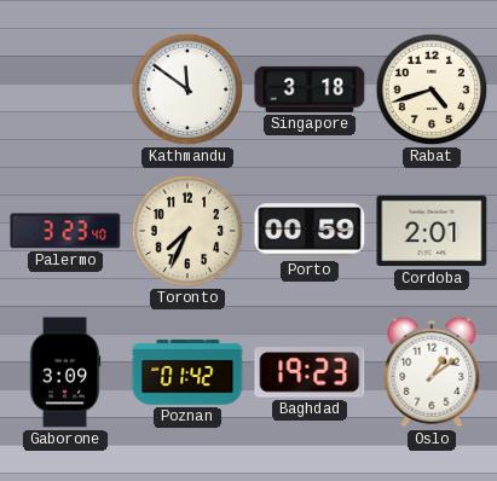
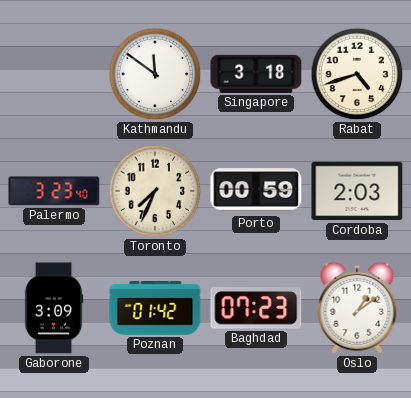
Cordoba: 2:01 -> 2:03 (357, 191)
Baghdad: 19:23 -> 07:23 (256, 308)
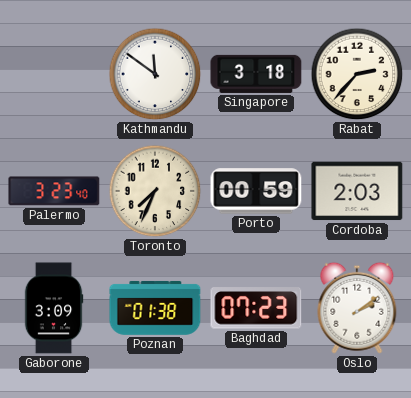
Rabat: 4:42 -> 2:37 (357, 74)
Poznan: 01:42 -> 01:38 (155, 308)
Oslo: 1:09 -> 2:09 (357, 308)
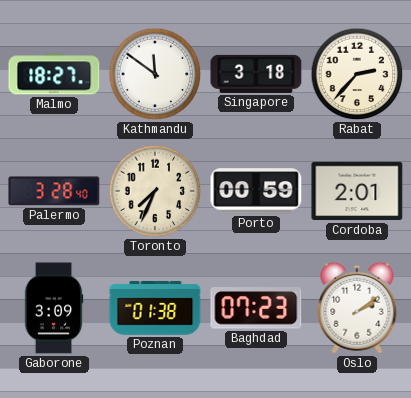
Malmo: none -> 18:27 (54, 74)
Palermo: 3:23 -> 3:28 (54, 191)
Cordoba: 2:03 -> 2:01 (357, 191)
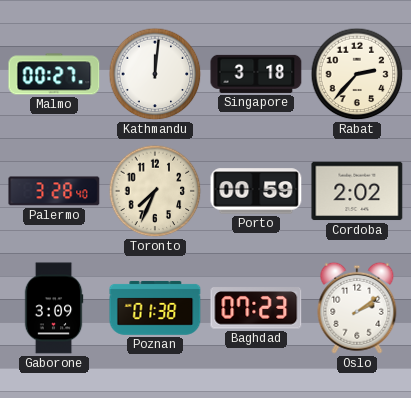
Malmo: 18:27 -> 00:27 (54, 74)
Kathmandu: 11:51 -> 12:01 (155, 74)
Cordoba: 2:01 -> 2:02 (357, 191)
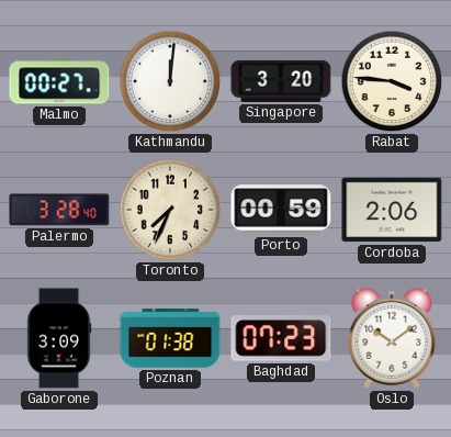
Singapore: 3:18 -> 3:20 (281, 81)
Rabat: 2:37 -> 3:46 (392, 81)
Cordoba: 2:02 -> 2:06 (392, 210)
Oslo: 2:09 -> 10:09 (392, 338)
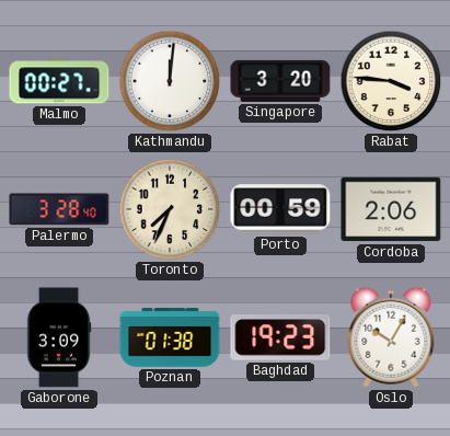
Baghdad: 07:23 -> 19:23 (280, 337)
Oslo: 10:09 -> 10:05 (391, 337)
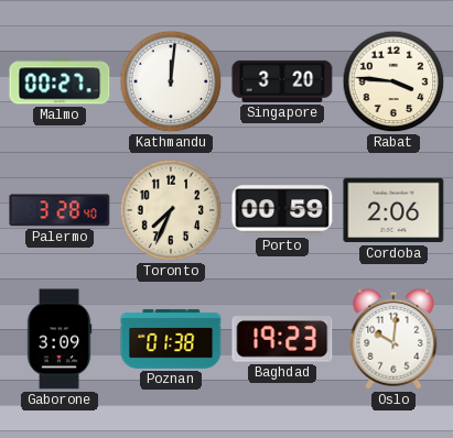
Oslo: 10:05 -> 10:01 (393, 339)
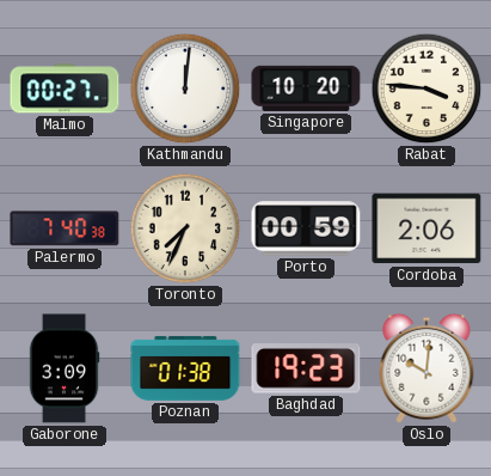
Singapore: 3:20 -> 10:20 (306, 89)
Palermo: 3:28 -> 7:40 (65, 228)
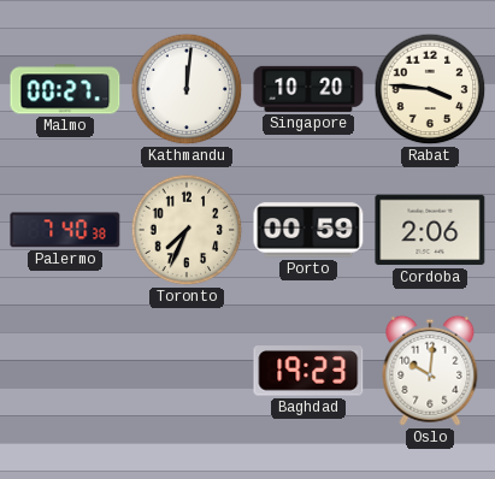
Gaborone: 3:09 -> none (65, 368)
Poznan: 01:38 -> none (185, 368)
